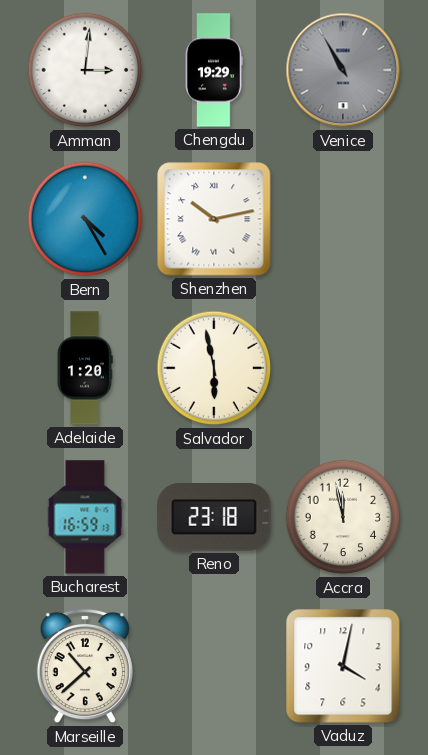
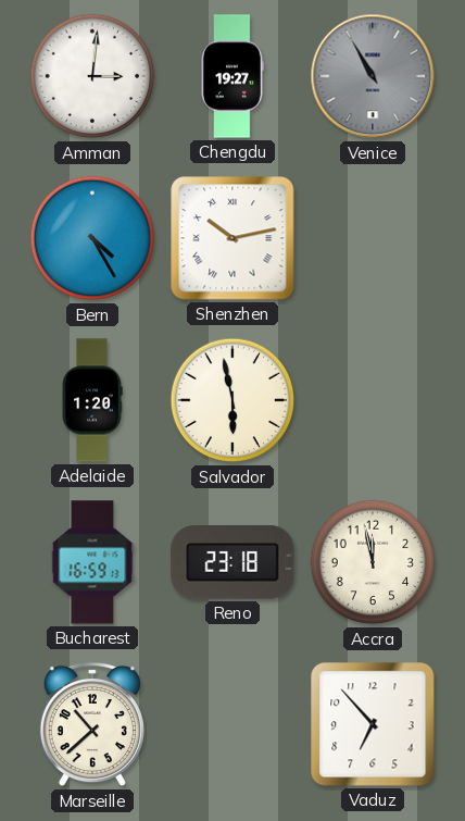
Chengdu: 19:29 -> 19:27 (232, 76)
Vaduz: 4:02 -> 6:53 (373, 724)
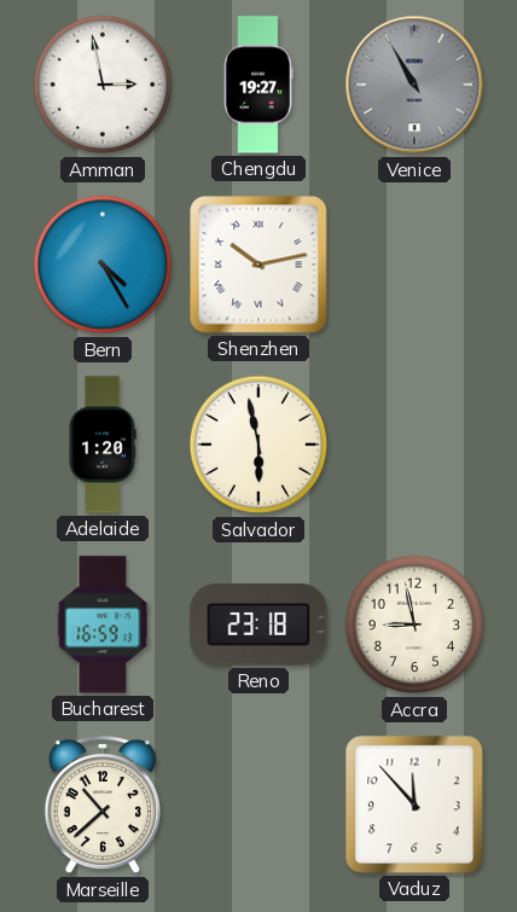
Amman: 3:01 -> 2:58 (103, 85)
Accra: 11:58 -> 8:58 (414, 625)
Vaduz: 6:53 -> 11:53 (414, 804)
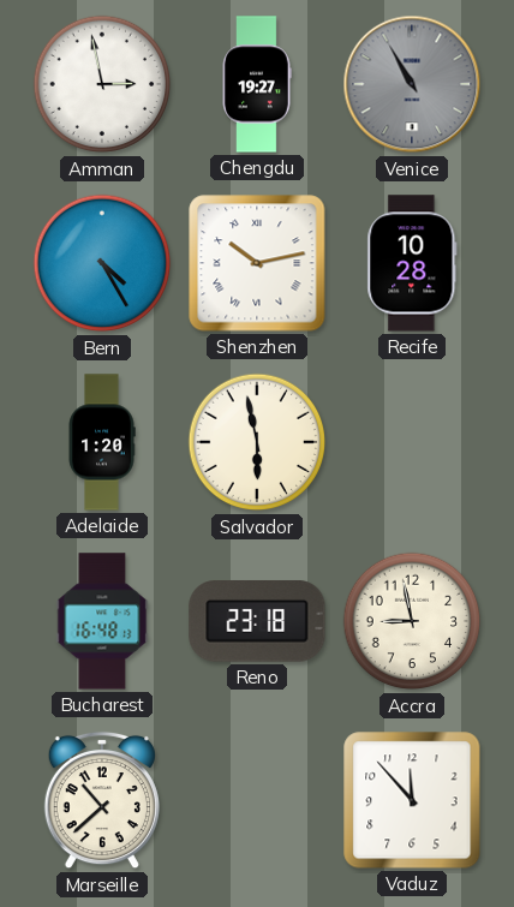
Recife: none -> 10:28 (412, 263)
Bucharest: 16:59 -> 16:48 (102, 621)
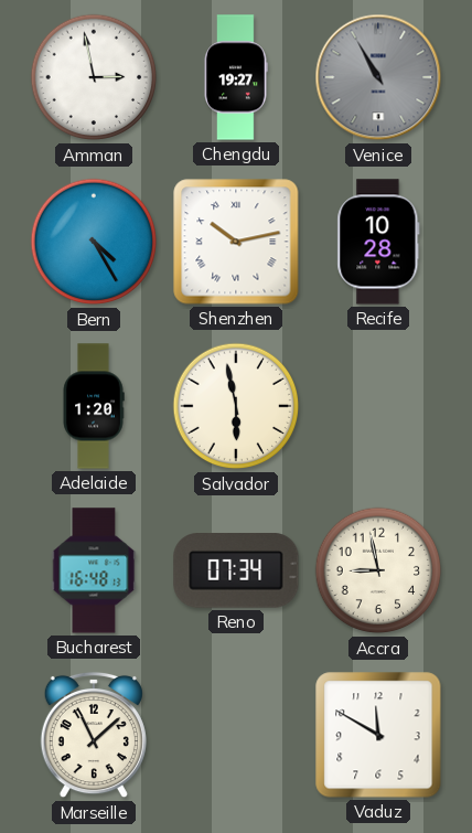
Reno: 23:18 -> 07:34 (236, 570)
Marseille: 10:38 -> 11:08 (94, 735)
Vaduz: 11:53 -> 11:50 (378, 735)
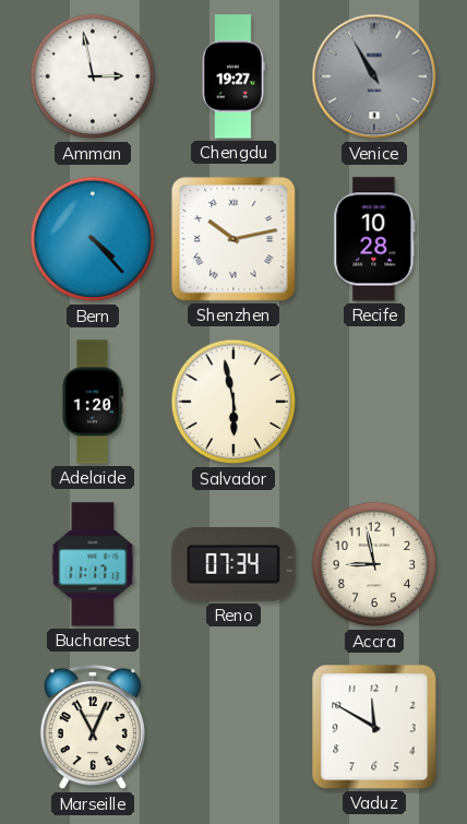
Bern: 4:25 -> 4:23 (93, 239)
Bucharest: 16:48 -> 11:17 (93, 564)
Marseille: 11:08 -> 11:04 (93, 727)
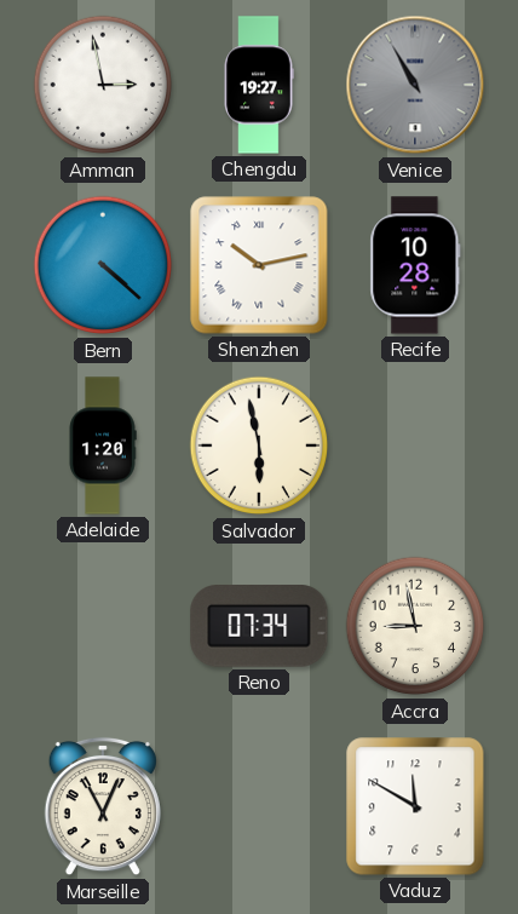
Bern: 4:23 -> 4:22 (103, 265)
Bucharest: 11:17 -> none (93, 564)
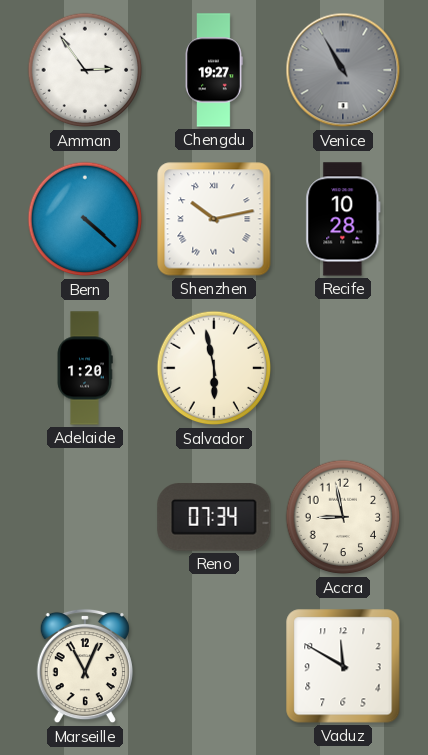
Amman: 2:58 -> 2:54 (85, 70)
